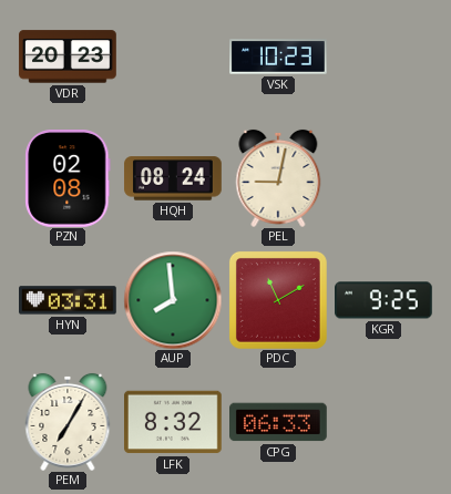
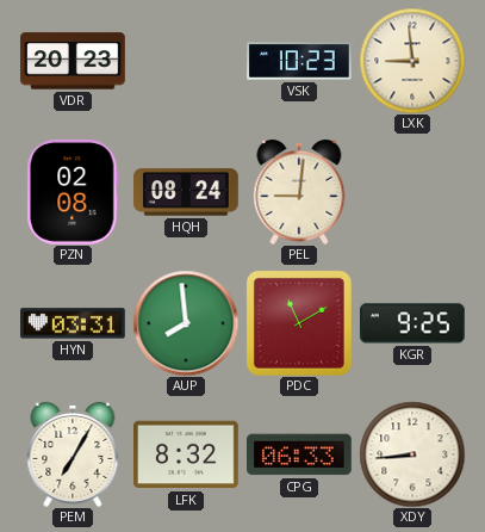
LXK: none -> 8:59 (412, 61)
PEL: 9:02 -> 9:01 (299, 192)
XDY: none -> 8:44 (412, 454)
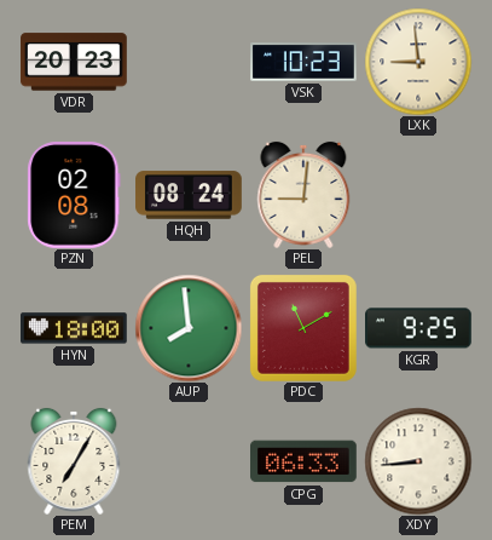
HYN: 03:31 -> 18:00 (75, 328)
LFK: 8:32 -> none (187, 454)
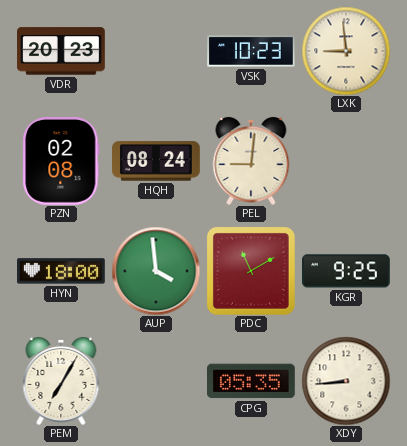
AUP: 7:59 -> 3:59 (156, 271)
CPG: 06:33 -> 05:35 (252, 381)
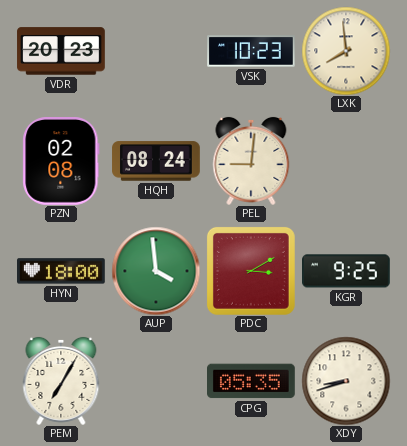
LXK: 8:59 -> 7:59 (346, 51)
PDC: 11:10 -> 3:10 (251, 271)
XDY: 8:44 -> 8:42 (346, 381)
